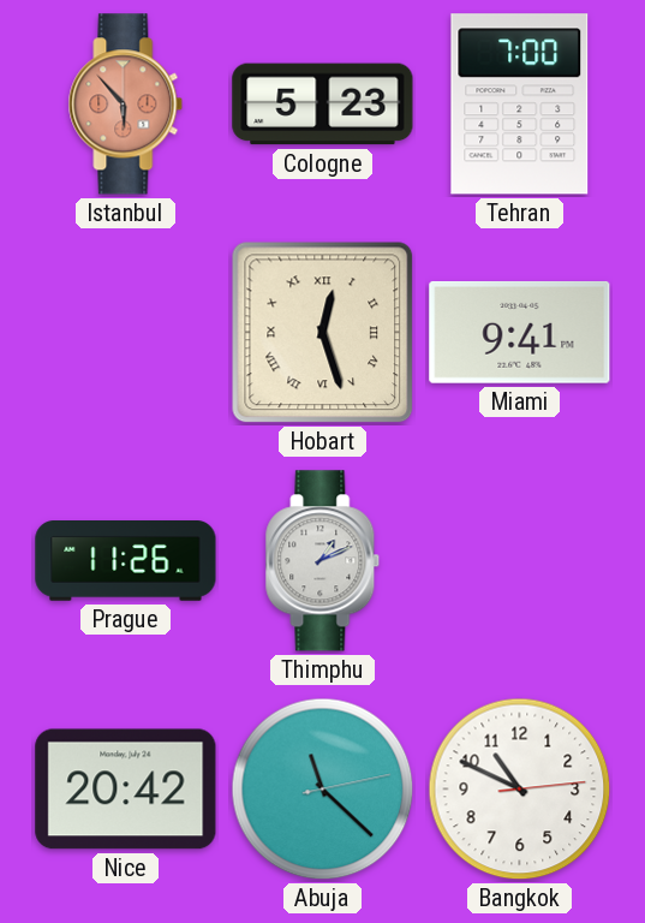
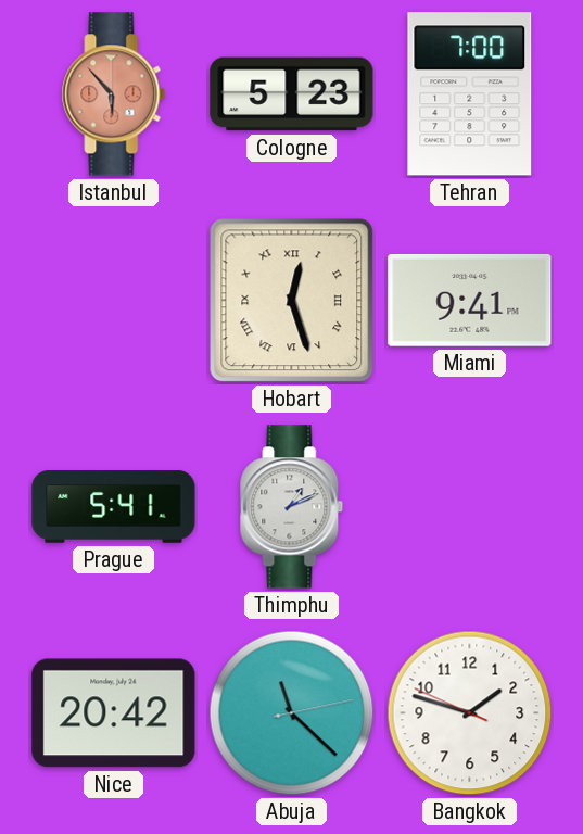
Prague: 11:26 -> 5:41 (114, 507)
Bangkok: 10:49 -> 1:47 (470, 713)
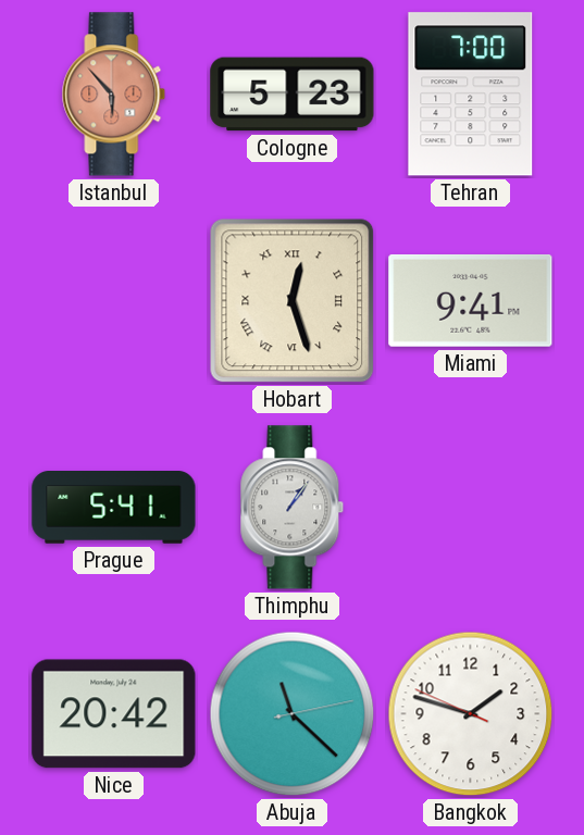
Thimphu: 1:11 -> 1:06 (293, 508)
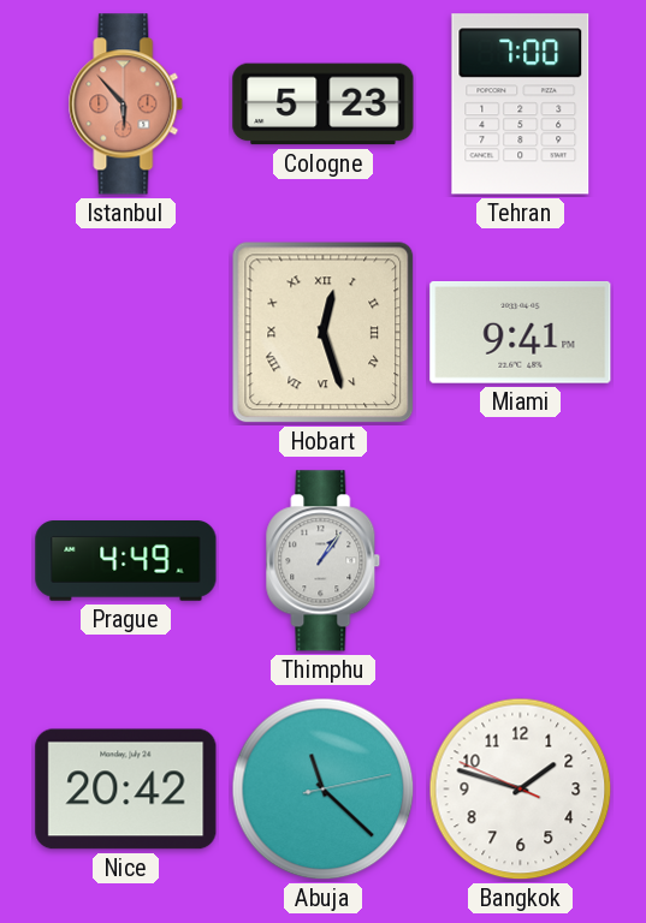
Prague: 5:41 -> 4:49 (126, 561)
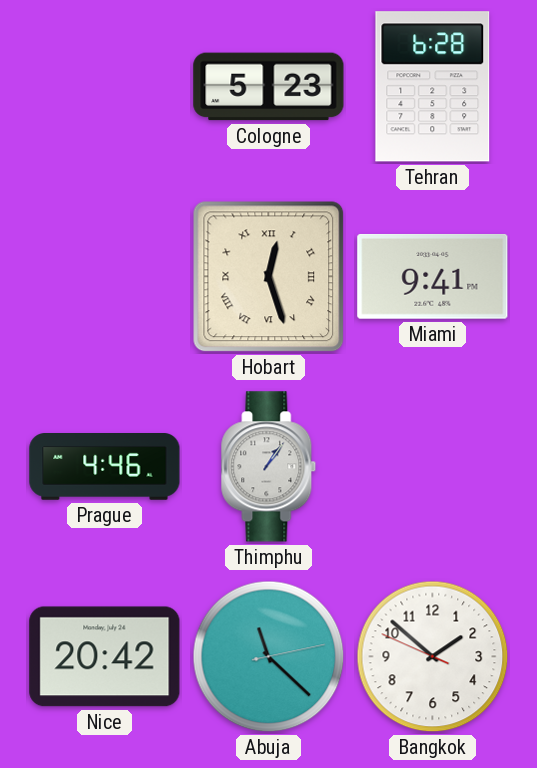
Istanbul: 5:53 -> none (126, 105)
Tehran: 7:00 -> 6:28 (433, 87)
Prague: 4:49 -> 4:46 (105, 467)
Bangkok: 1:47 -> 1:51 (433, 657)
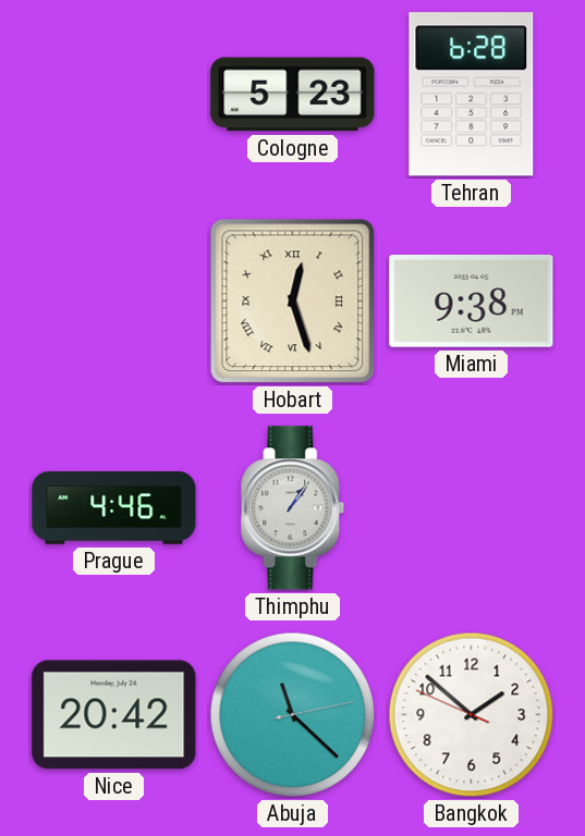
Miami: 9:41 -> 9:38 (472, 300)
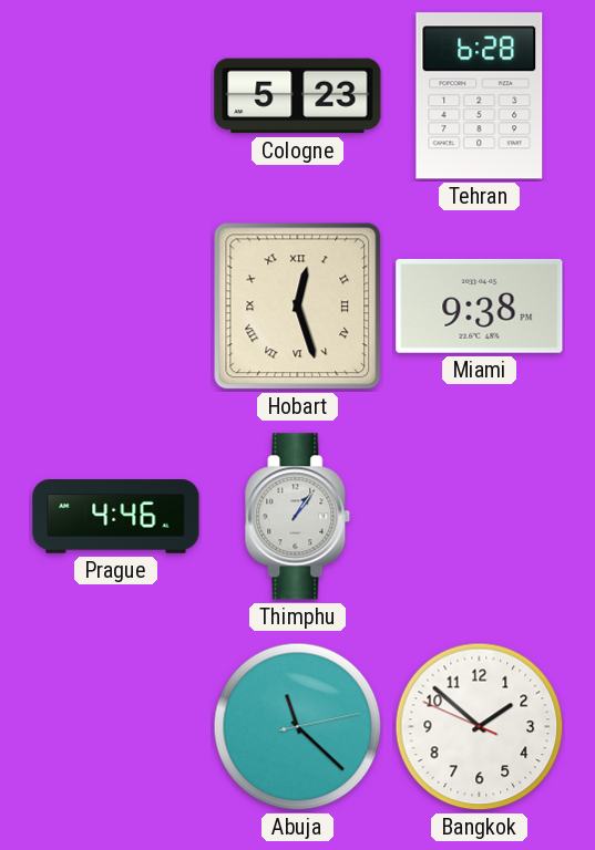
Nice: 20:42 -> none (114, 715)
